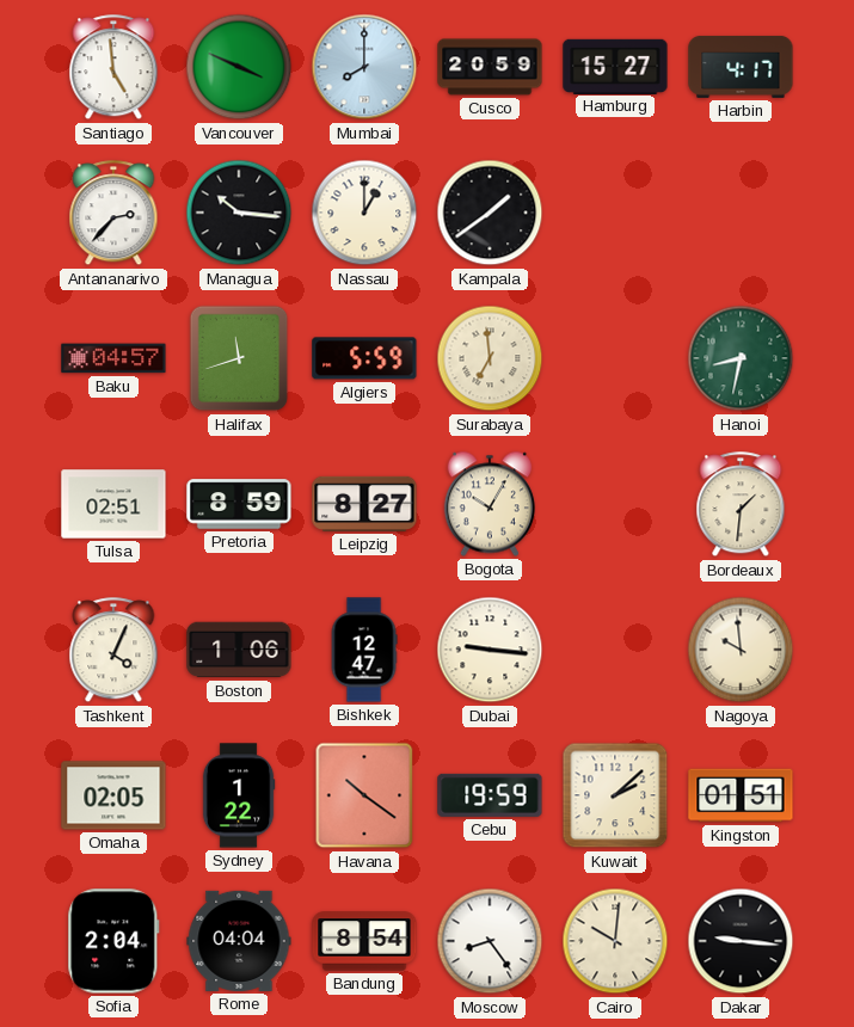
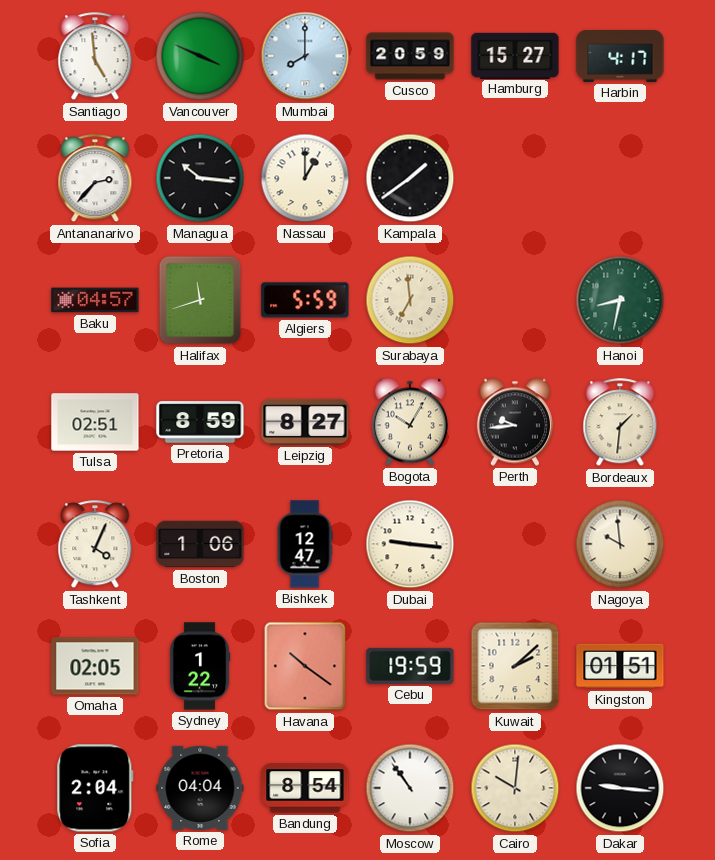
Perth: none -> 9:44 (514, 422)
Moscow: 8:24 -> 10:54 (410, 788)
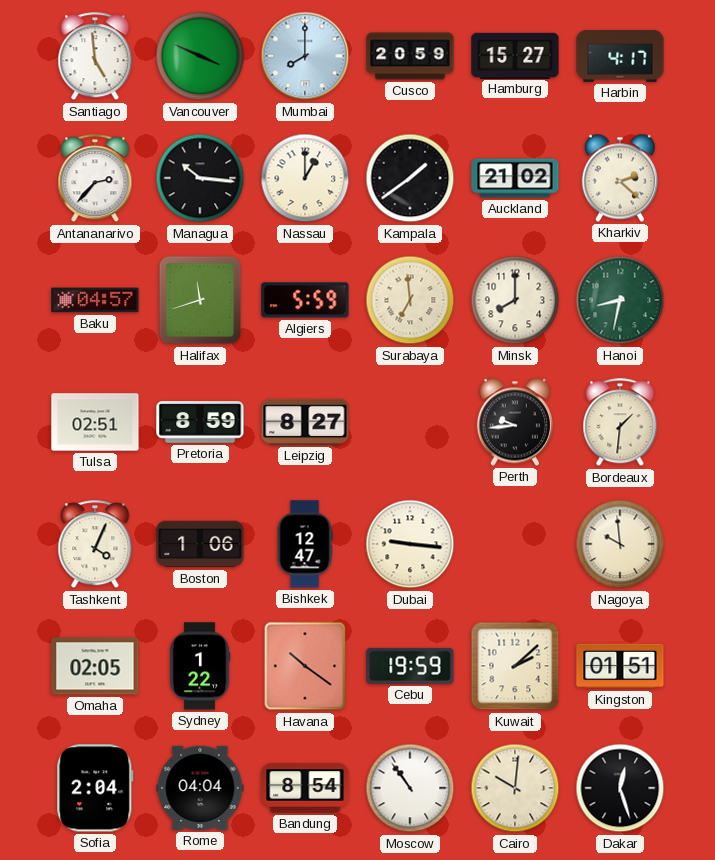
Auckland: none -> 21:02 (515, 178)
Kharkiv: none -> 2:22 (619, 178)
Minsk: none -> 8:00 (515, 300)
Bogota: 10:05 -> none (409, 422)
Dakar: 9:16 -> 12:27 (620, 788)
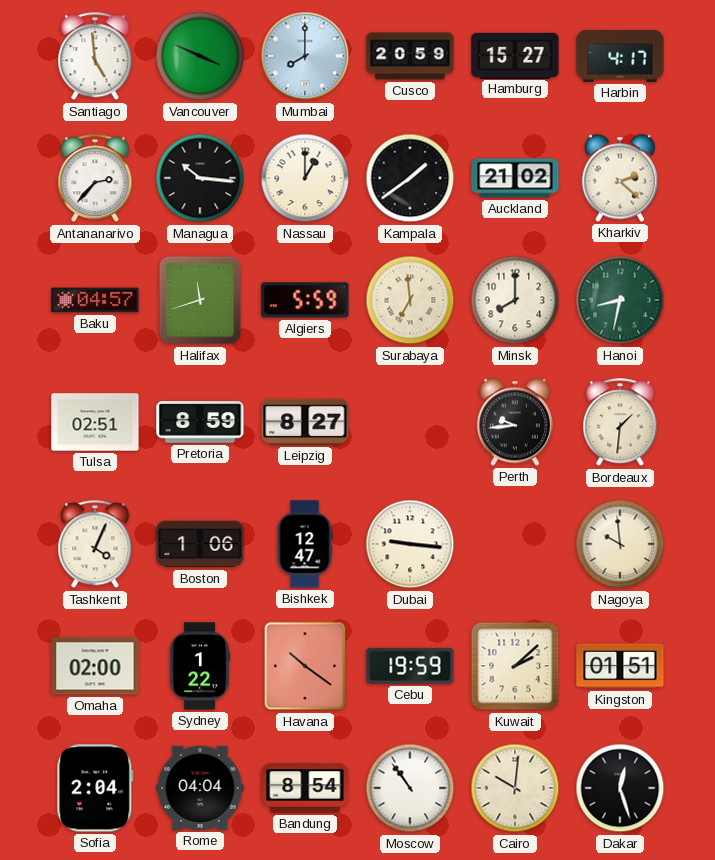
Omaha: 02:05 -> 02:00 (95, 666)
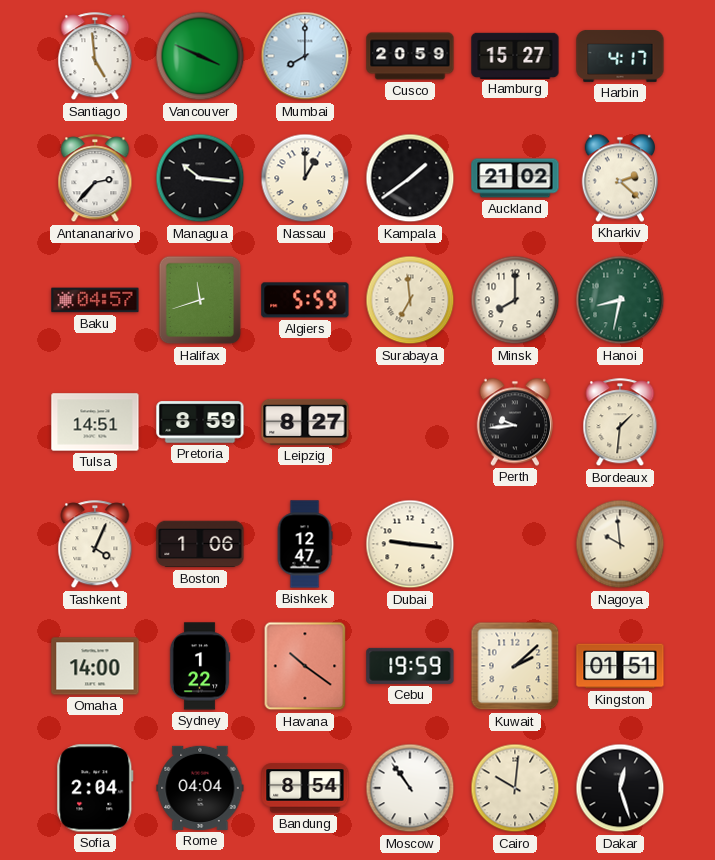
Tulsa: 02:51 -> 14:51 (95, 422)
Omaha: 02:00 -> 14:00 (95, 666)
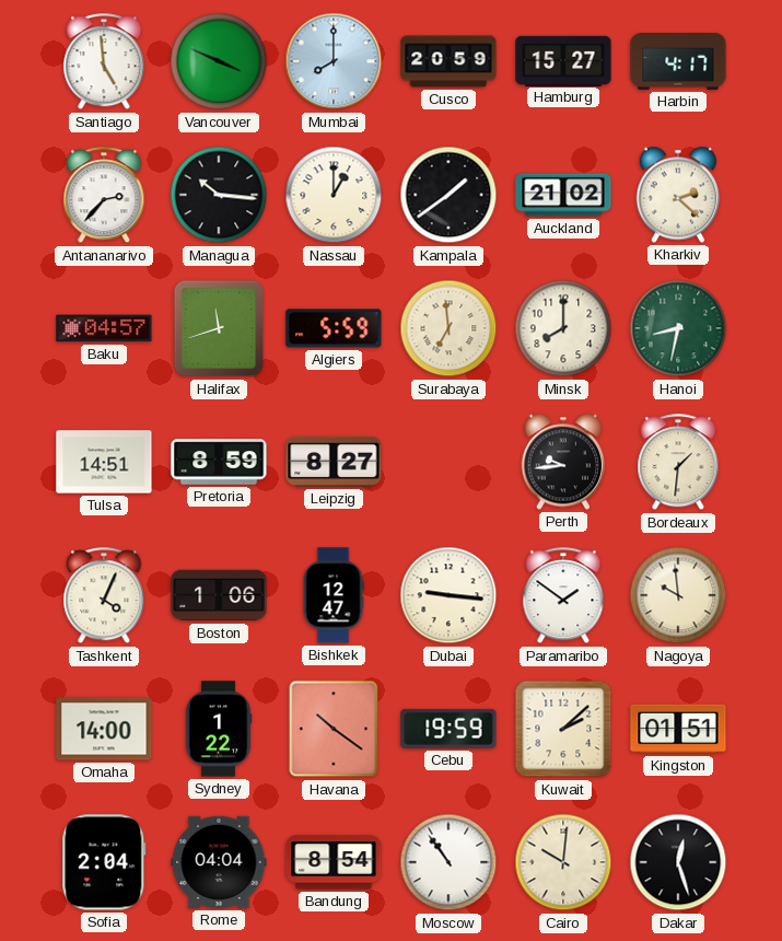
Paramaribo: none -> 1:51 (563, 596)
